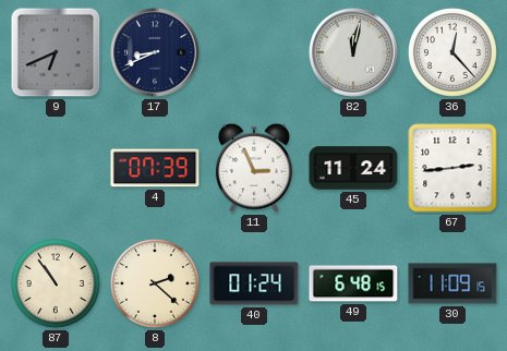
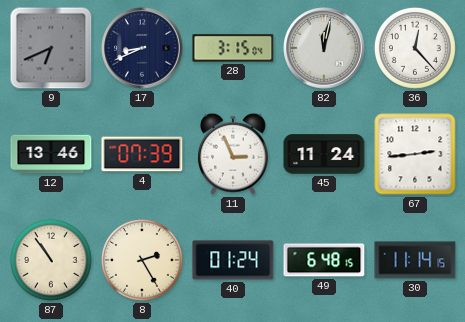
28: none -> 3:15 (233, 48)
12: none -> 13:46 (51, 154)
8: 2:22 -> 2:25 (142, 260)
30: 11:09 -> 11:14 (415, 260)
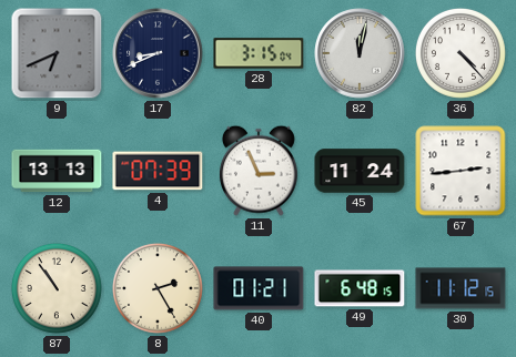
36: 12:23 -> 4:23 (461, 53)
12: 13:46 -> 13:13 (57, 171)
40: 01:24 -> 01:21 (259, 288)
30: 11:14 -> 11:12 (461, 288)
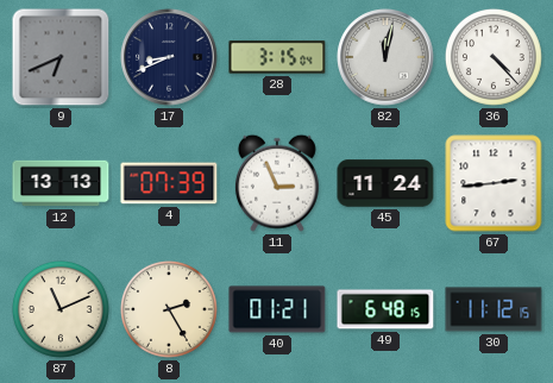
87: 10:54 -> 11:11 (61, 309)
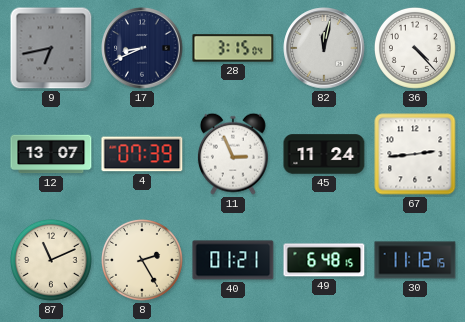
9: 6:41 -> 6:43 (51, 48)
12: 13:13 -> 13:07 (51, 154)
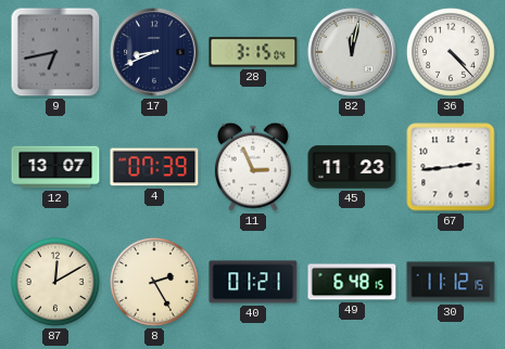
45: 11:24 -> 11:23 (352, 167)
87: 11:11 -> 12:10 (55, 282)
